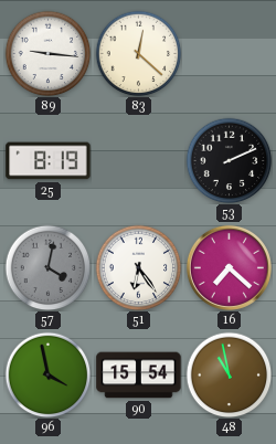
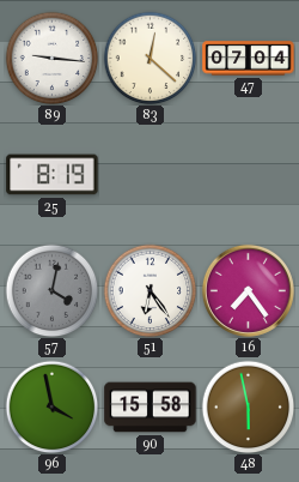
47: none -> 07:04 (249, 59)
53: 2:11 -> none (229, 160)
16: 7:22 -> 7:24 (248, 290)
90: 15:54 -> 15:58 (151, 408)
48: 10:58 -> 5:58 (248, 406)
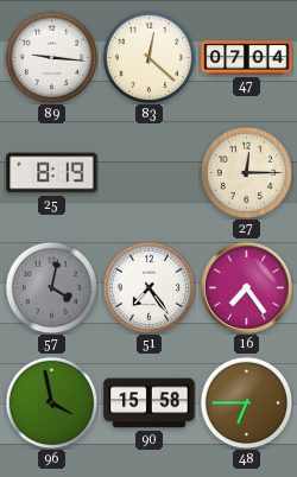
27: none -> 12:15 (246, 172)
51: 6:24 -> 7:24 (148, 287)
48: 5:58 -> 6:45 (246, 402)
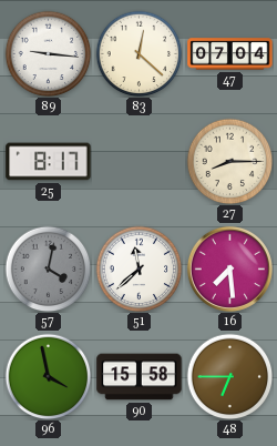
25: 8:19 -> 8:17 (49, 162)
27: 12:15 -> 8:15 (229, 161)
51: 7:24 -> 11:38 (138, 268)
16: 7:24 -> 7:29 (229, 268)
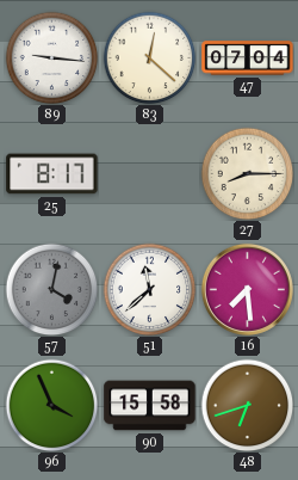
96: 3:58 -> 3:56 (51, 405)
48: 6:45 -> 6:42 (247, 405)
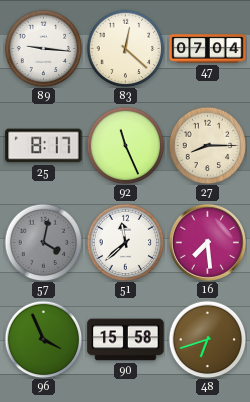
92: none -> 11:26 (125, 145)
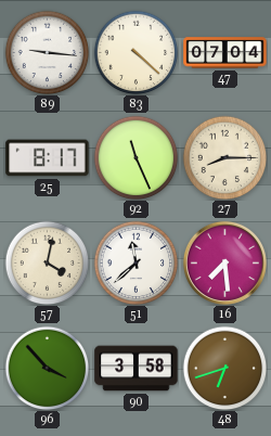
83: 12:22 -> 4:22 (135, 52)
57 dial: grey -> cream (47, 262)
96: 3:56 -> 3:53 (47, 368)
90: 15:58 -> 3:58 (137, 369)
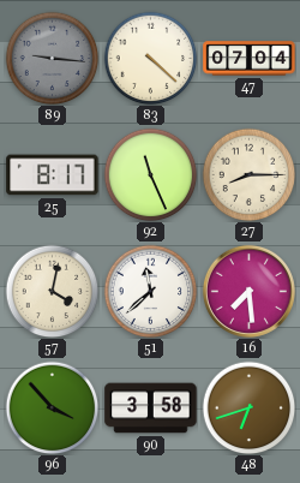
89 dial: white -> grey (52, 58)
